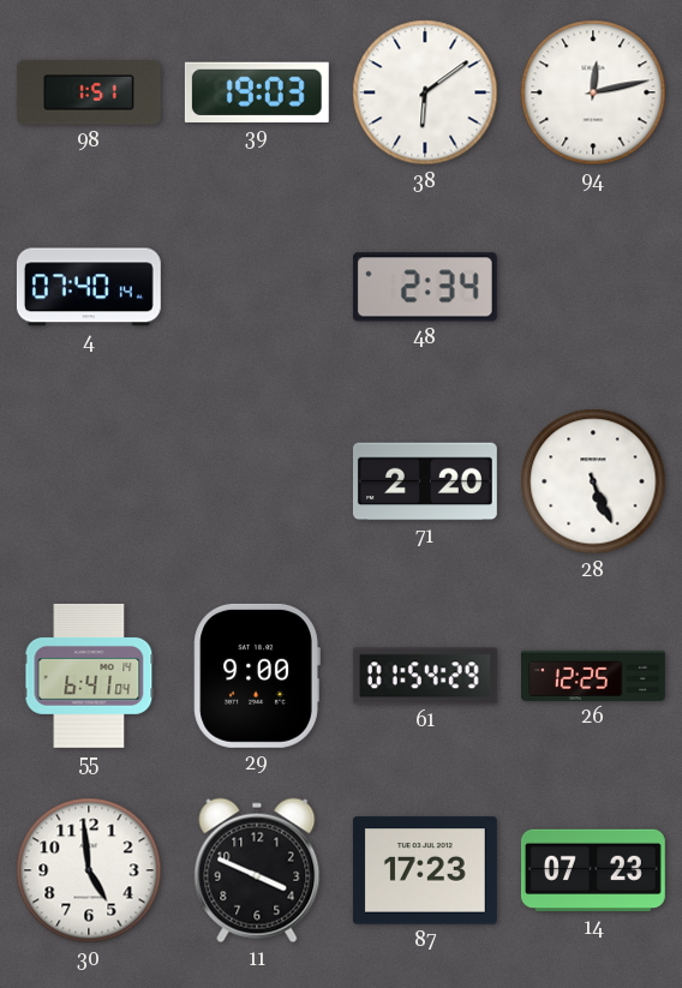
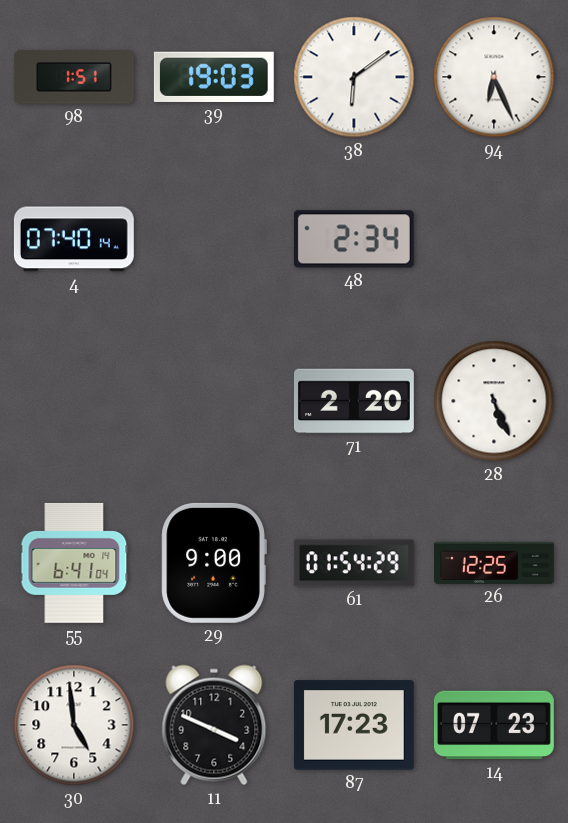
94: 12:13 -> 6:26 (494, 77)
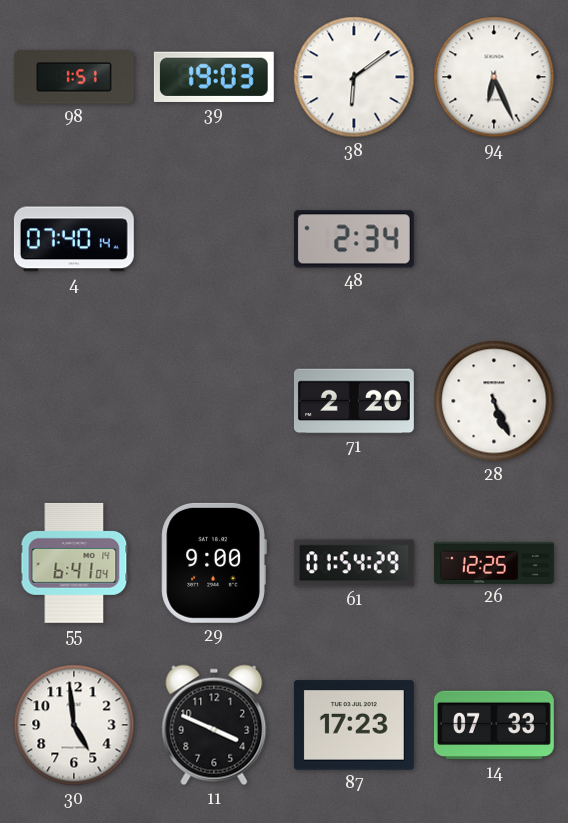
14: 07:23 -> 07:33 (494, 725)
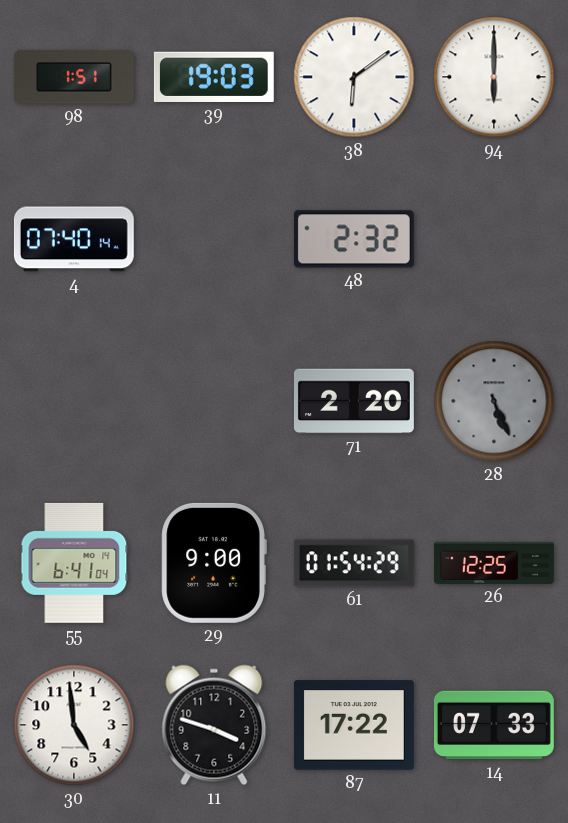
94: 6:26 -> 6:00 (494, 77)
48: 2:34 -> 2:32 (354, 239)
28 dial: white -> grey (494, 401)
11: 3:49 -> 3:48 (214, 725)
87: 17:23 -> 17:22 (354, 725)
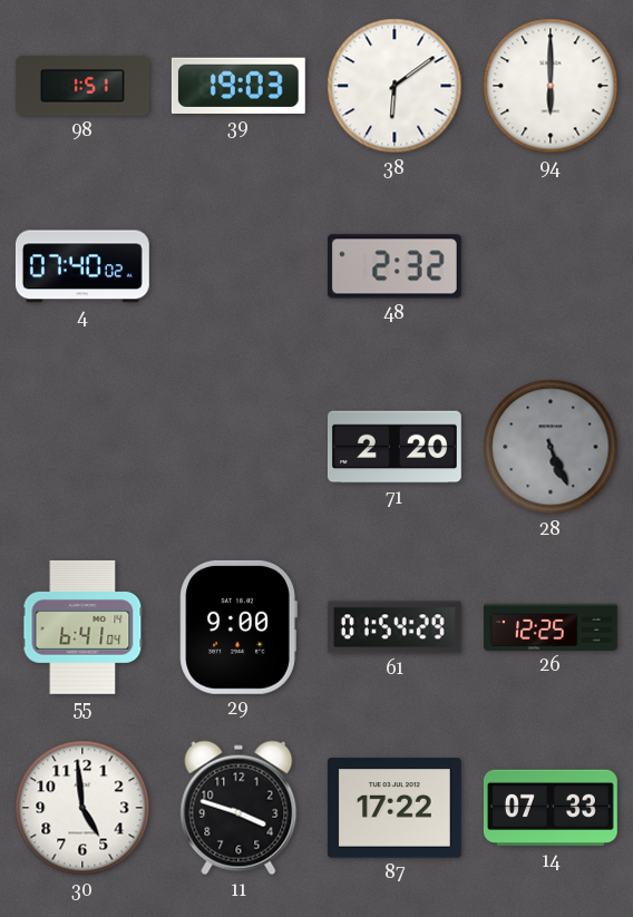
4: 07:40:14 -> 07:40:02 (82, 266)
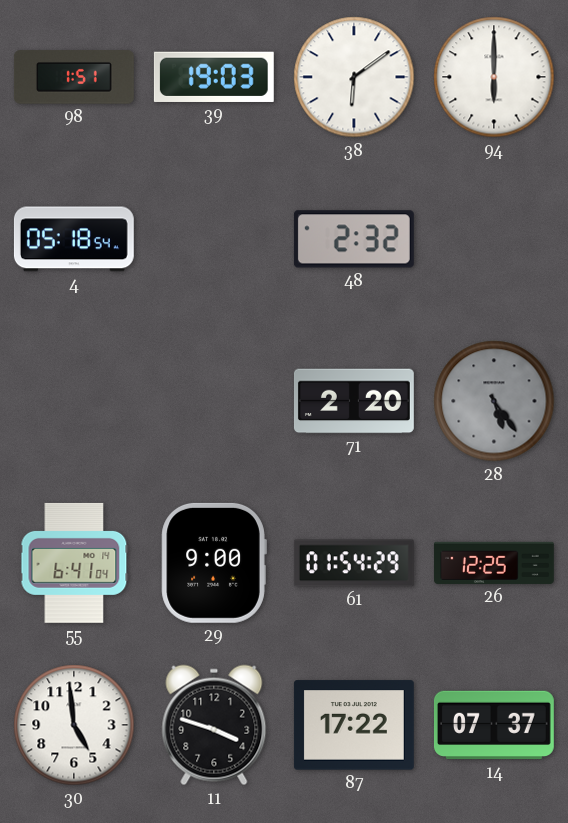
4: 07:40 -> 05:18 (74, 239)
28: 5:26 -> 5:24 (494, 401)
14: 07:33 -> 07:37 (494, 725)
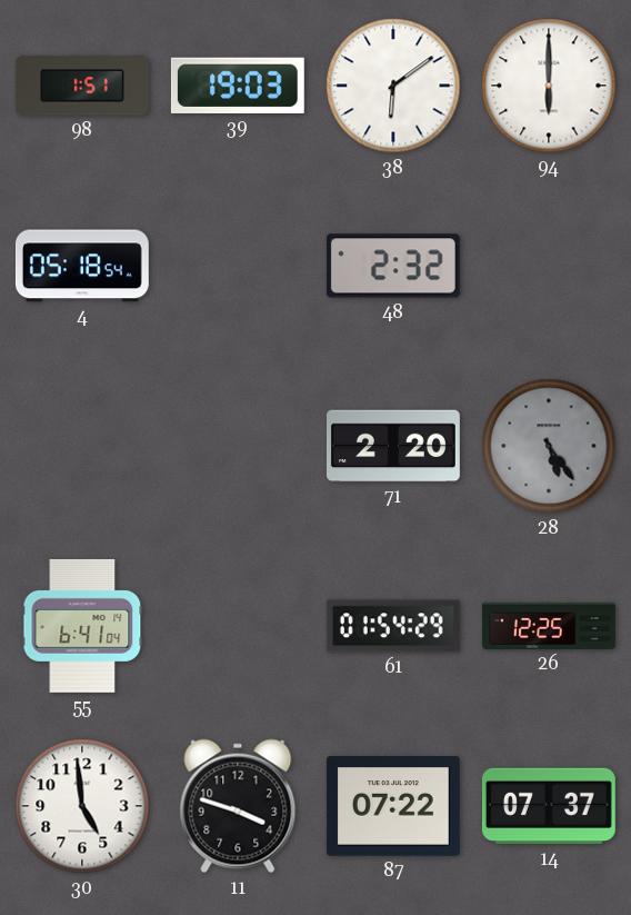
29: 9:00 -> none (214, 563)
87: 17:22 -> 07:22 (393, 806)
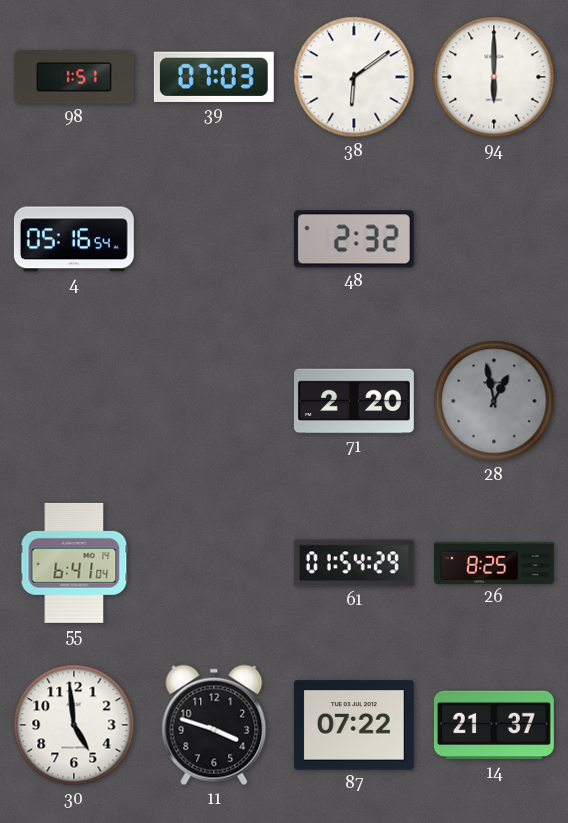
39: 19:03 -> 07:03 (214, 77)
4: 05:18 -> 05:16 (74, 239)
28: 5:24 -> 12:58 (494, 401)
26: 12:25 -> 8:25 (494, 563)
14: 07:37 -> 21:37 (494, 725)
